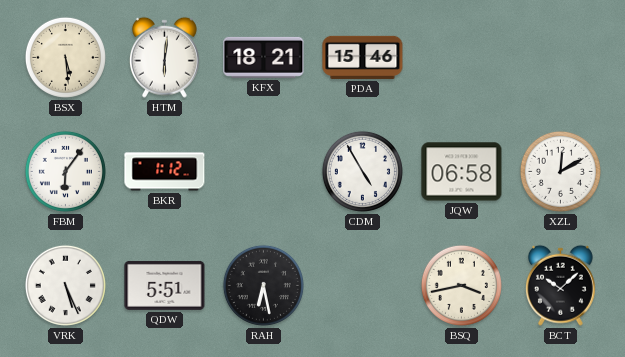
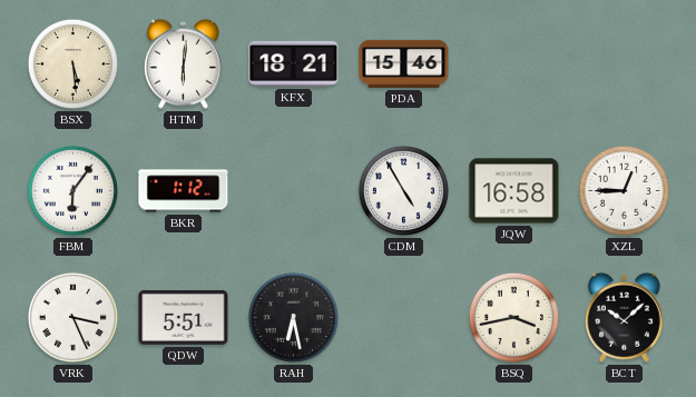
JQW: 06:58 -> 16:58 (514, 191)
XZL: 12:10 -> 12:45 (624, 190)
VRK: 5:26 -> 3:26 (72, 317)
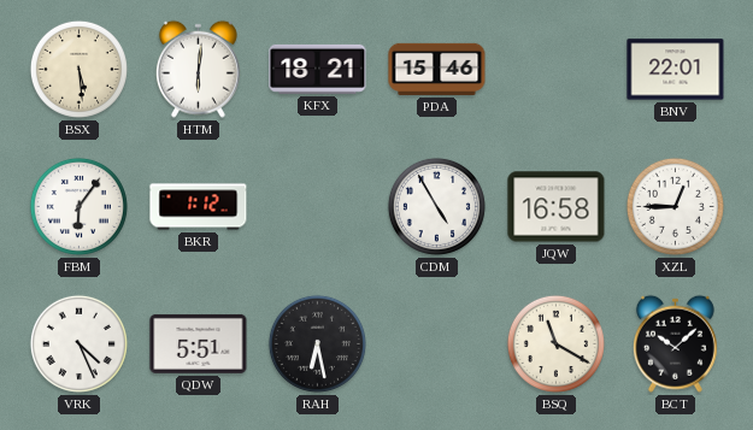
BNV: none -> 22:01 (676, 70)
VRK: 3:26 -> 4:26 (78, 343)
BSQ: 3:43 -> 11:20 (555, 343)
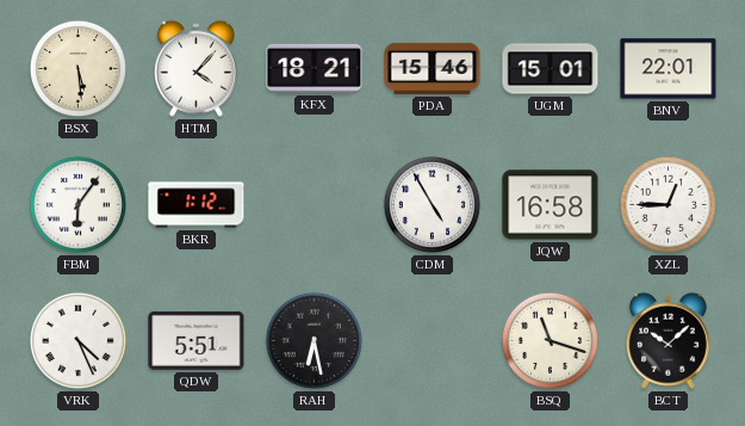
HTM: 6:01 -> 4:07 (195, 68)
UGM: none -> 15:01 (551, 69)
BSQ: 11:20 -> 11:18 (550, 340)
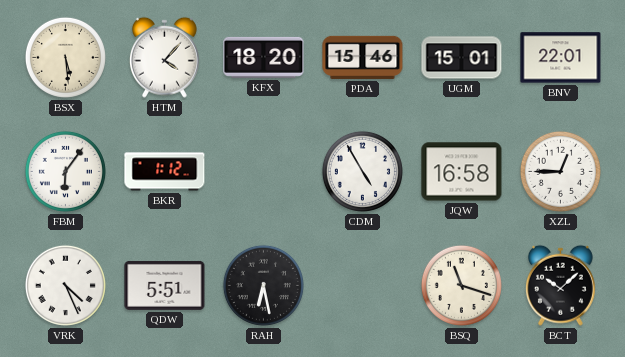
KFX: 18:21 -> 18:20 (264, 57)
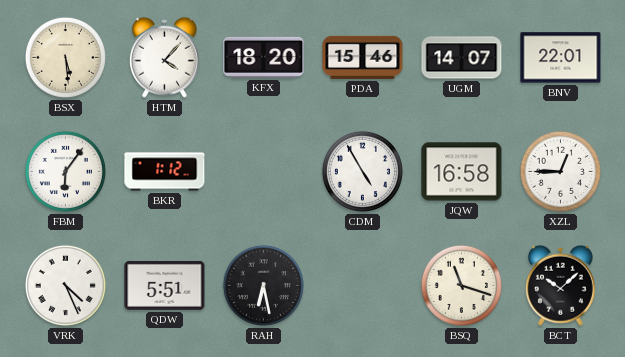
UGM: 15:01 -> 14:07 (462, 58)
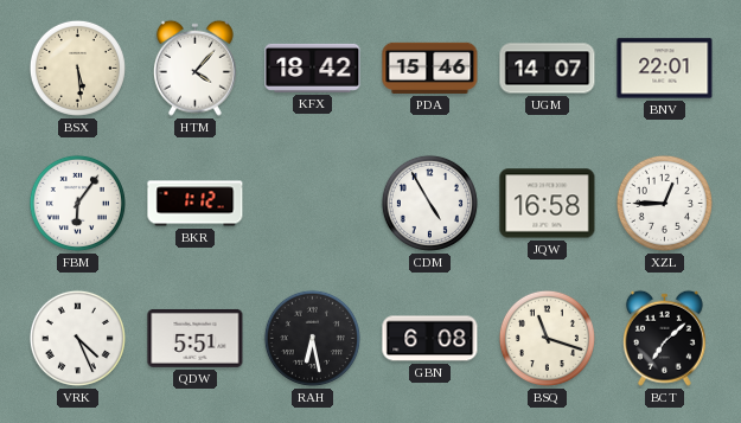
KFX: 18:20 -> 18:42 (313, 68)
GBN: none -> 6:08 (430, 339)
BCT: 10:08 -> 7:08 (664, 338)
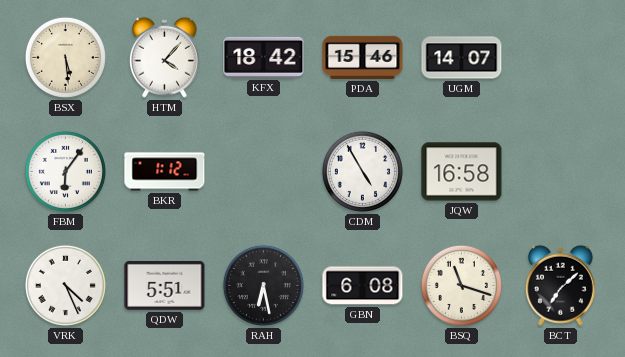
BNV: 22:01 -> none (665, 69)
XZL: 12:45 -> none (664, 203)
